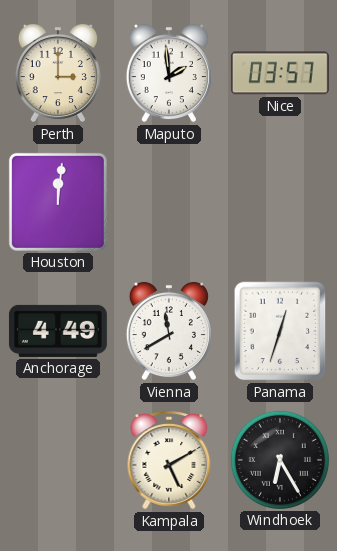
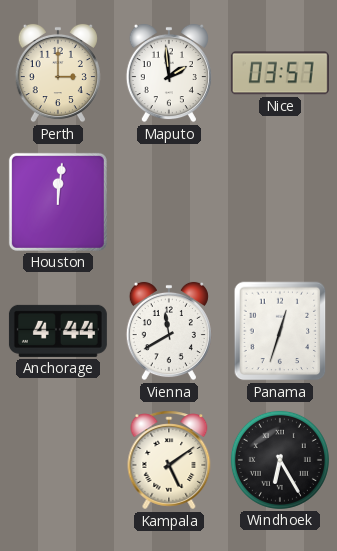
Anchorage: 4:49 -> 4:44 (58, 331)
Kampala: 5:10 -> 5:09 (169, 460)
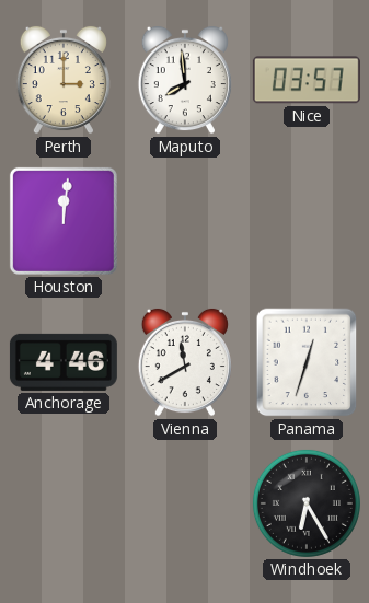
Maputo: 1:59 -> 7:59 (185, 80)
Anchorage: 4:44 -> 4:46 (64, 362)
Kampala: 5:09 -> none (169, 460)
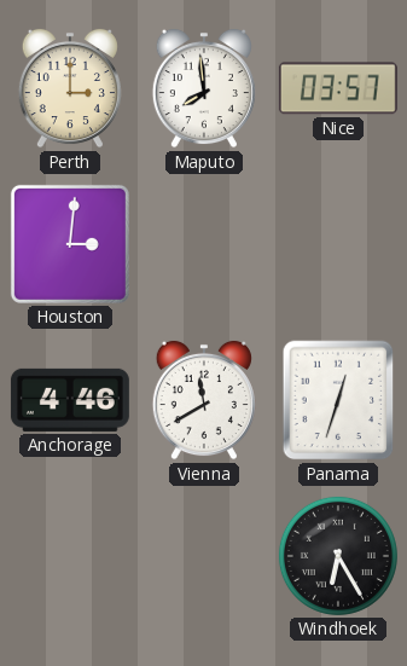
Houston: 12:01 -> 3:01 (70, 244)
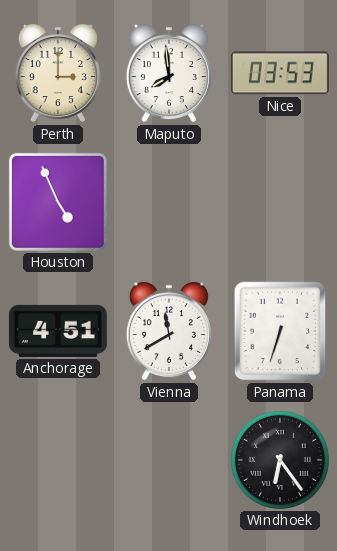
Nice: 03:57 -> 03:53 (280, 73)
Houston: 3:01 -> 4:56 (58, 202)
Anchorage: 4:46 -> 4:51 (58, 331)
Panama: 12:33 -> 6:33 (280, 331)
Windhoek: 6:25 -> 6:24 (280, 460)
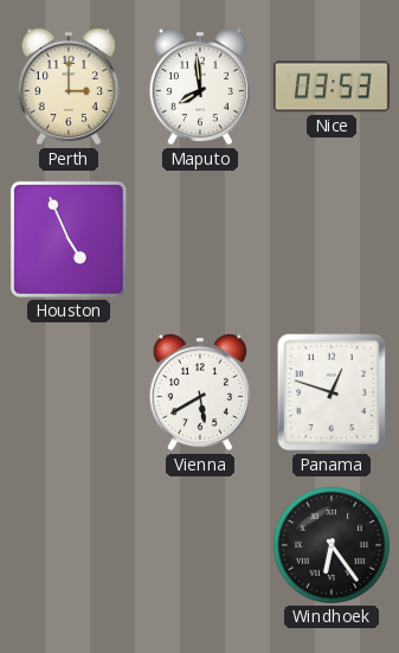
Anchorage: 4:51 -> none (58, 331)
Vienna: 11:40 -> 5:40 (200, 392)
Panama: 6:33 -> 12:48 (332, 392)
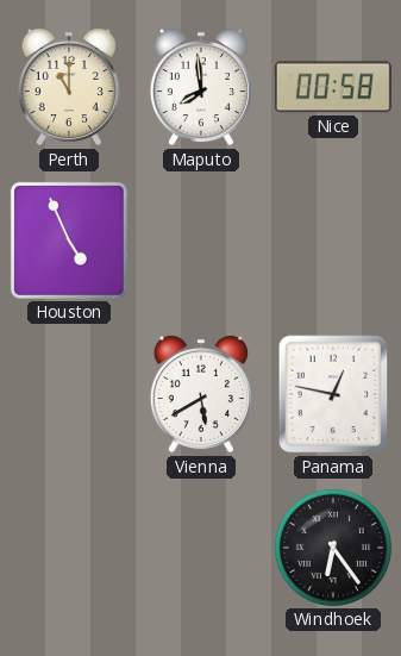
Perth: 3:00 -> 11:00 (69, 87)
Nice: 03:53 -> 00:58 (333, 87)
Panama: 12:48 -> 12:47 (333, 394)
